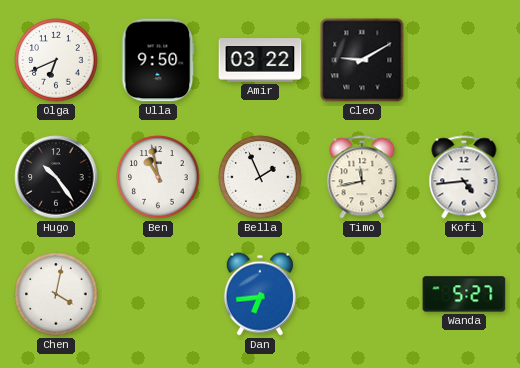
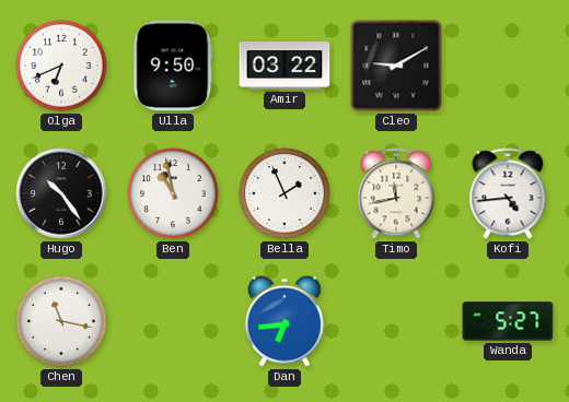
Chen: 4:02 -> 11:17 (61, 321)
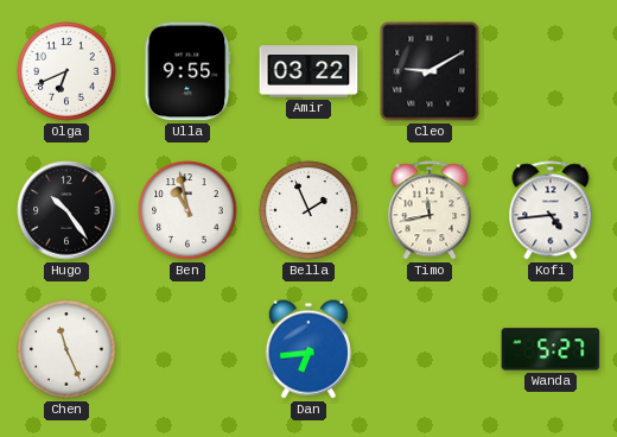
Ulla: 9:50 -> 9:55 (187, 71)
Chen: 11:17 -> 11:26 (66, 349)
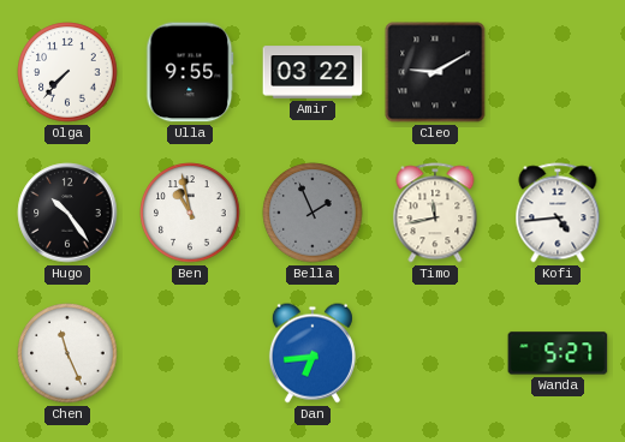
Olga: 6:41 -> 7:37 (67, 72)
Bella dial: white -> grey (312, 213)
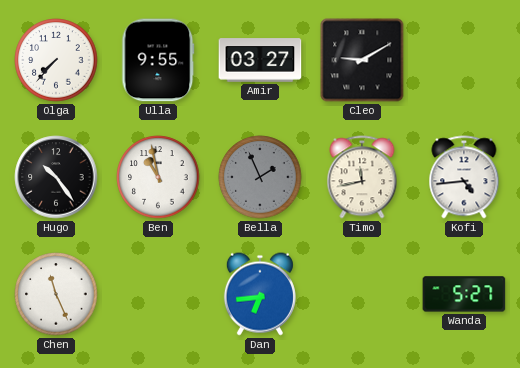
Amir: 03:22 -> 03:27 (260, 60)
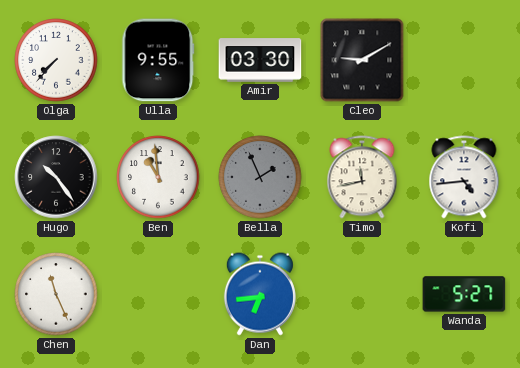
Amir: 03:27 -> 03:30 (260, 60)
Ben: 10:58 -> 10:59 (158, 177)
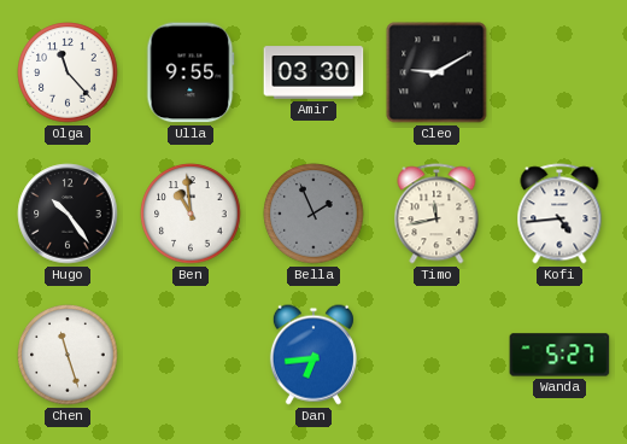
Olga: 7:37 -> 11:23 (68, 72)
Chen: 11:26 -> 11:27 (68, 355)
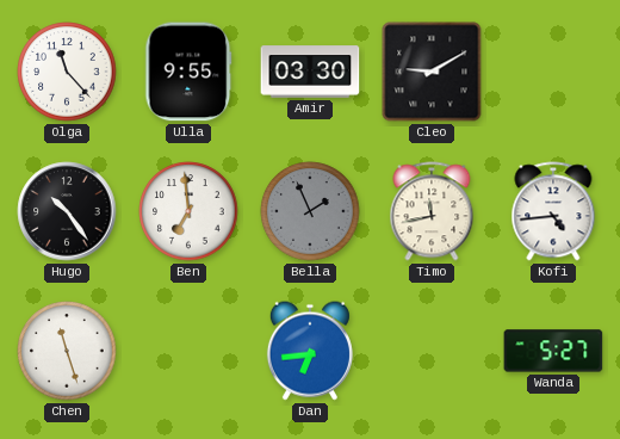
Ben: 10:59 -> 6:59 (188, 211)
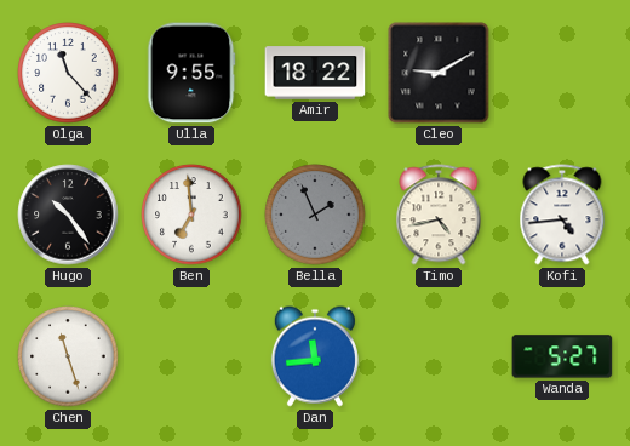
Amir: 03:30 -> 18:22 (315, 73)
Timo: 11:43 -> 4:43 (439, 215)
Dan: 6:44 -> 11:44 (315, 356)
